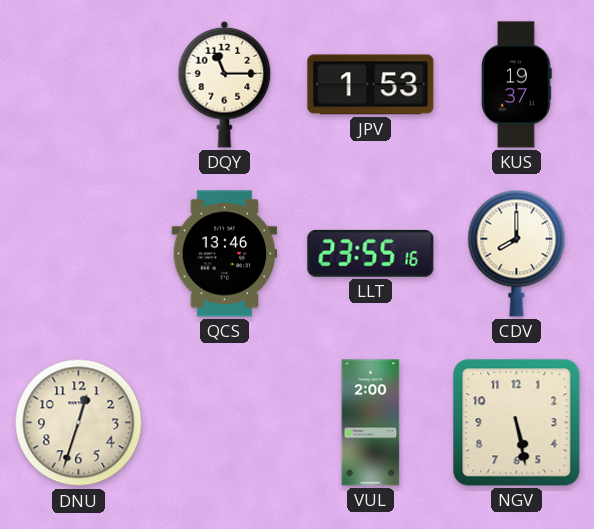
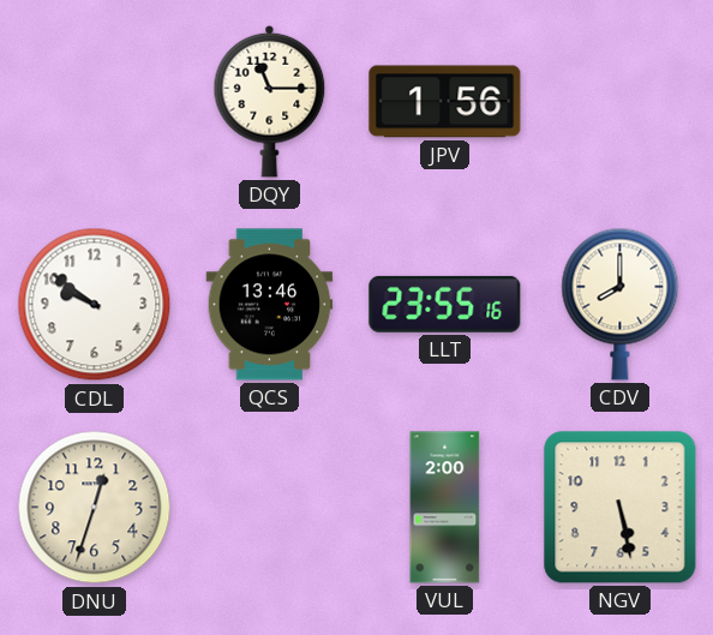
JPV: 1:53 -> 1:56 (445, 102)
KUS: 19:37 -> none (517, 85)
CDL: none -> 9:51 (95, 305)
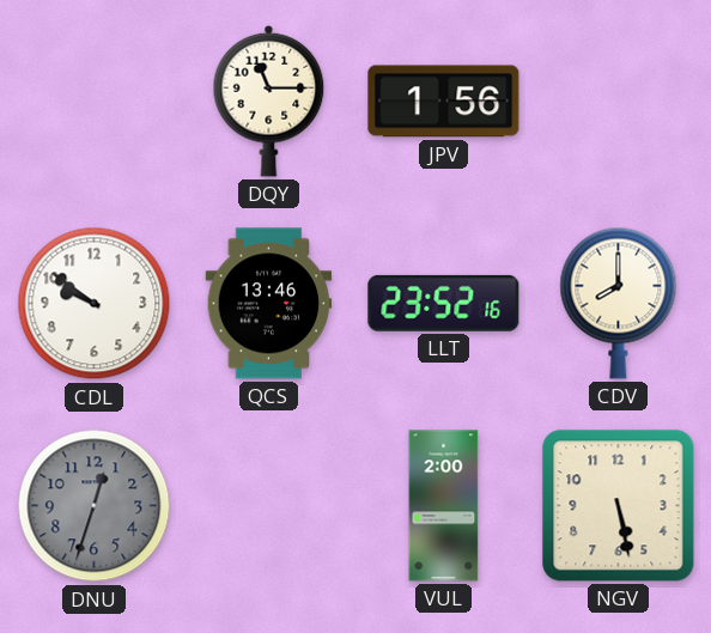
LLT: 23:55 -> 23:52 (444, 303)
DNU dial: cream -> grey (95, 506)
